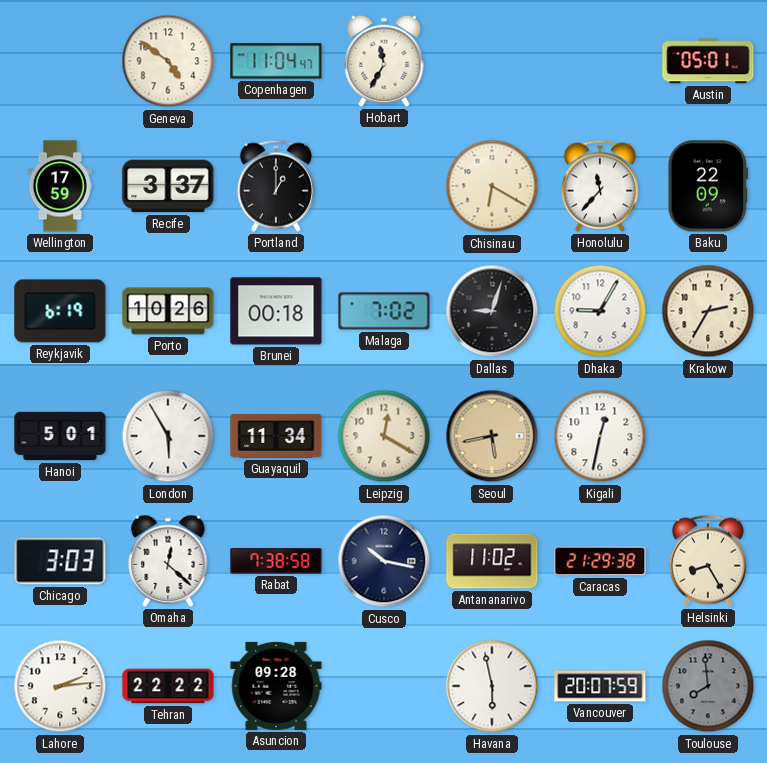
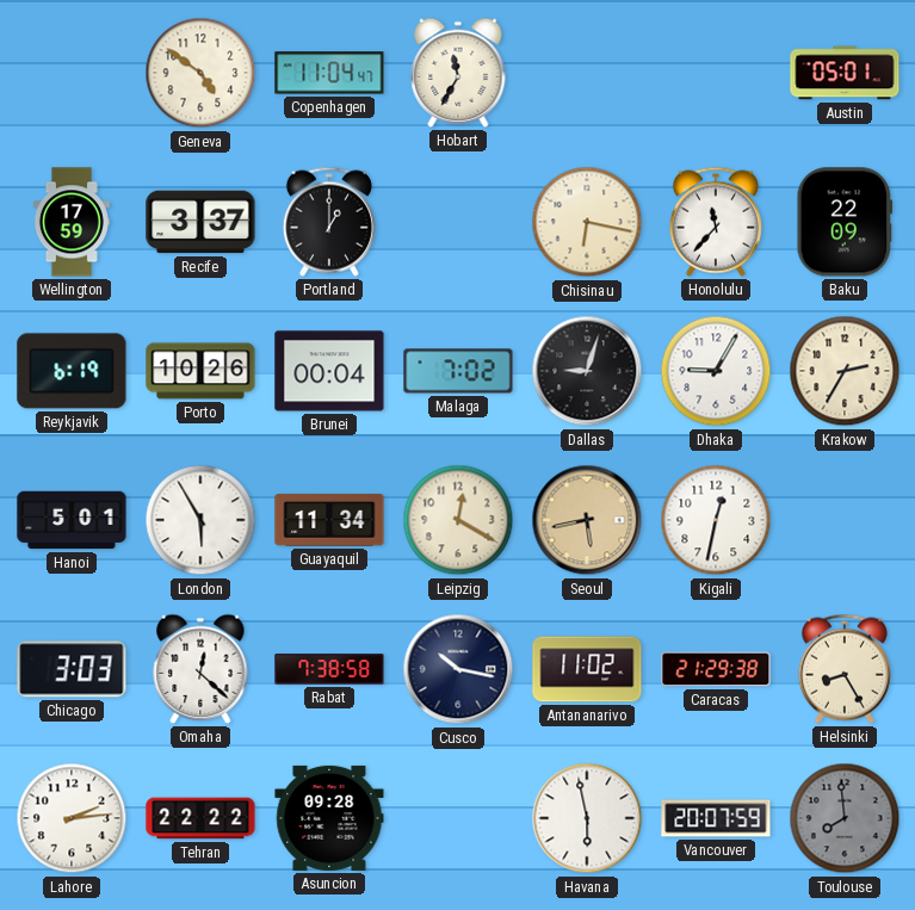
Chisinau: 6:20 -> 6:17 (587, 222)
Brunei: 00:18 -> 00:04 (329, 371)
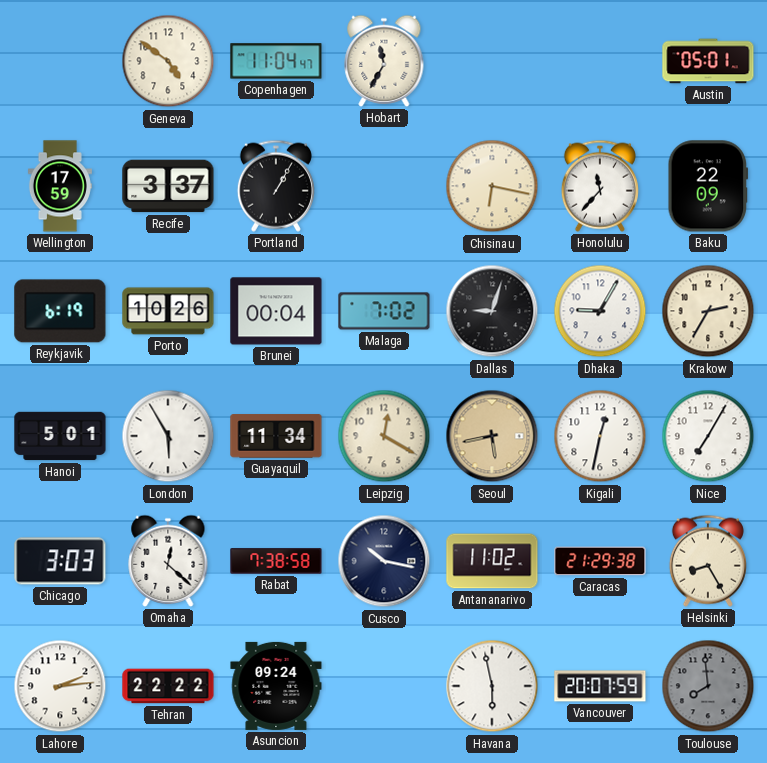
Portland: 1:00 -> 1:05 (276, 186)
Nice: none -> 7:05 (708, 436)
Asuncion: 09:28 -> 09:24 (276, 686)
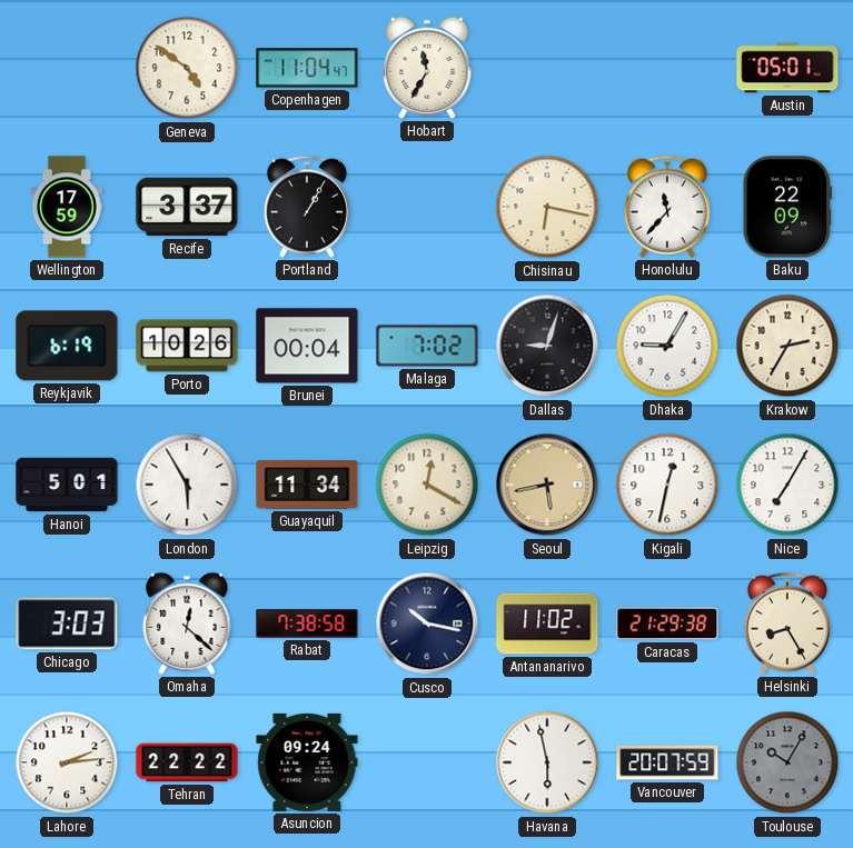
Toulouse: 7:59 -> 10:05 (787, 762)
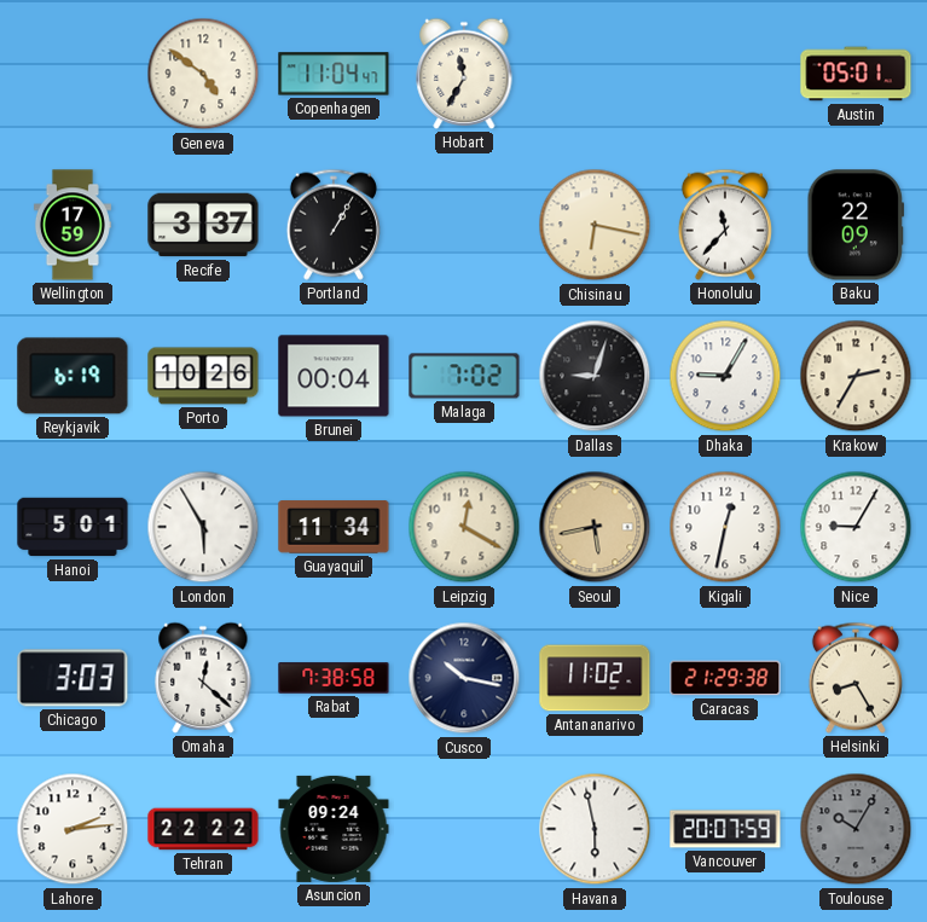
Nice: 7:05 -> 9:05 (856, 527)
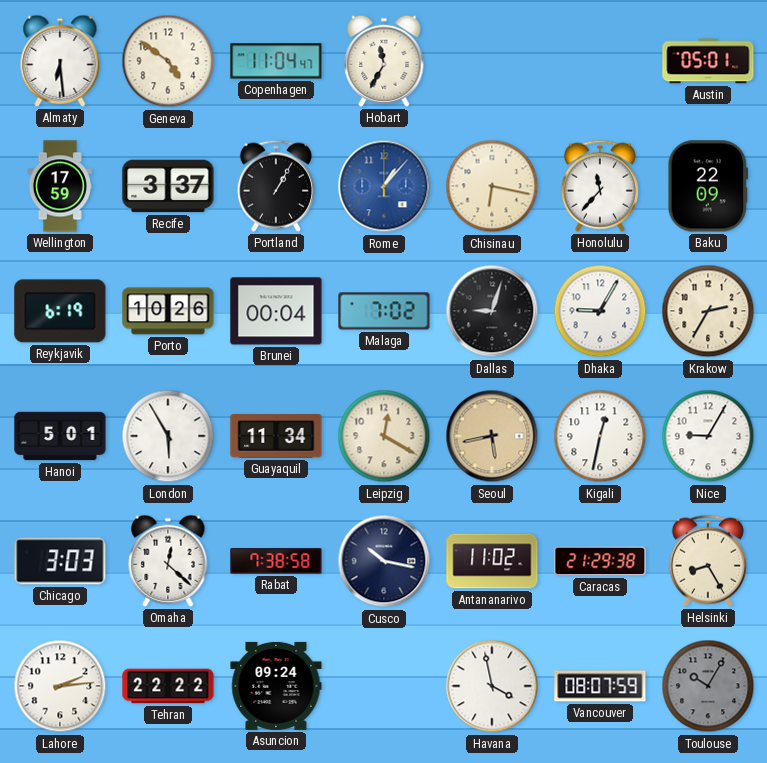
Almaty: none -> 6:29 (60, 61)
Rome: none -> 1:07 (384, 186)
Havana: 5:58 -> 3:58 (492, 686)
Vancouver: 20:07 -> 08:07 (600, 686)
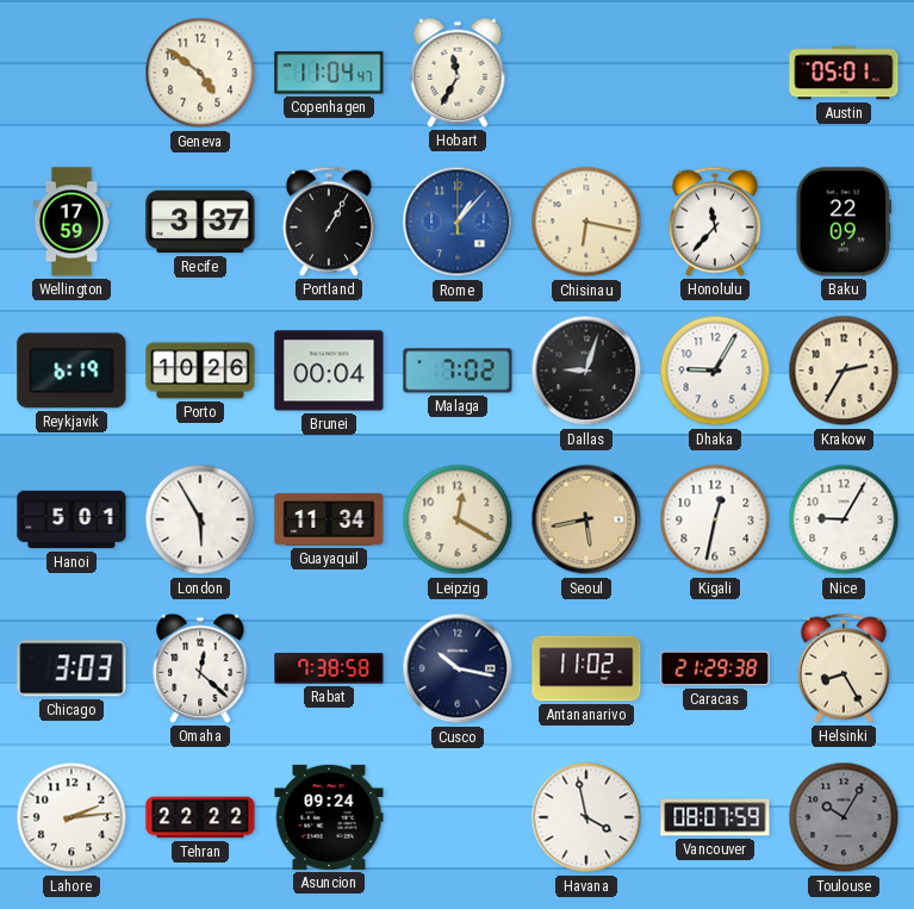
Almaty: 6:29 -> none (60, 61)
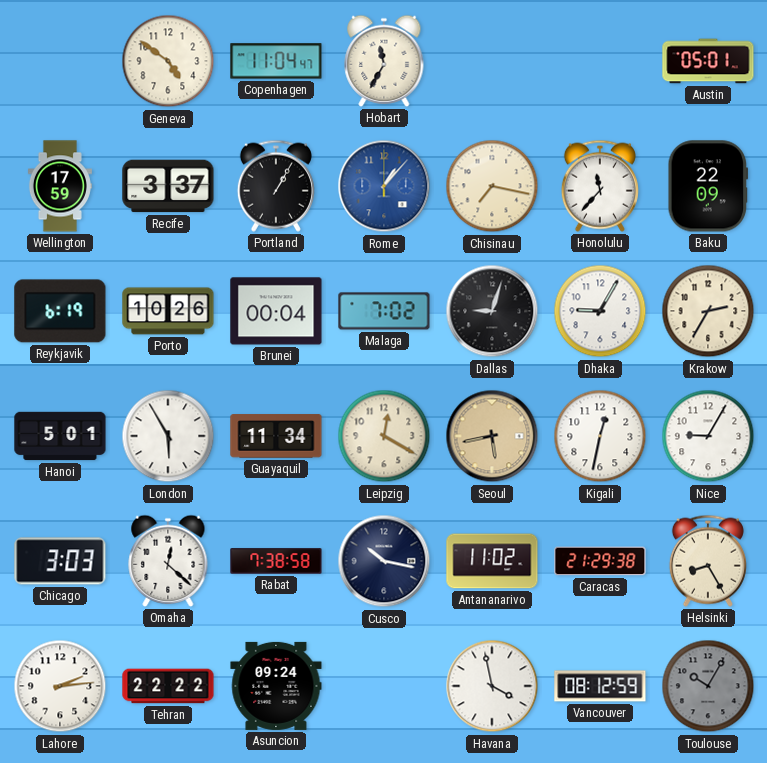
Chisinau: 6:17 -> 7:17 (492, 186)
Vancouver: 08:07 -> 08:12 (600, 686)
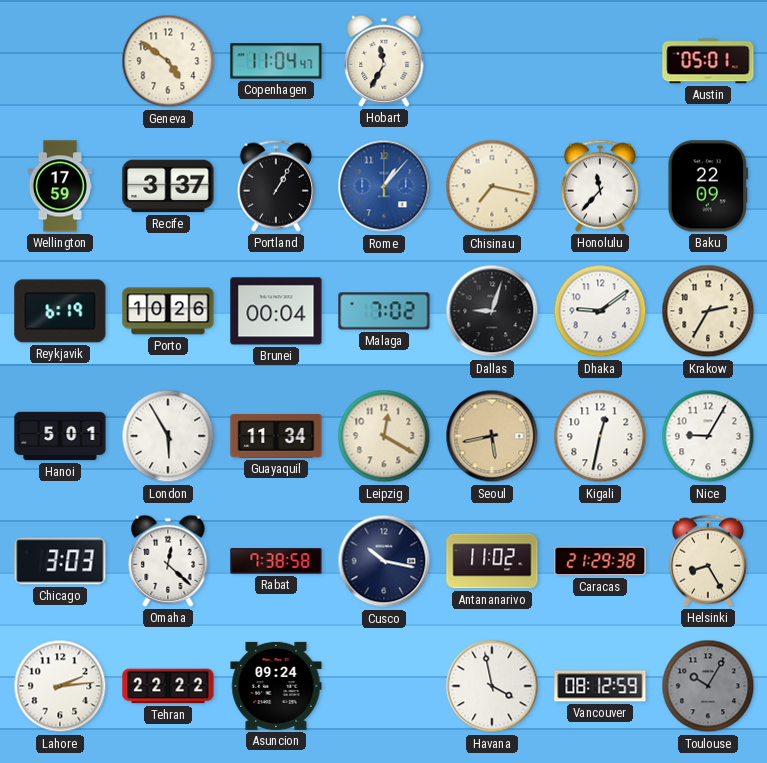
Dhaka: 9:05 -> 9:09 (600, 311)
